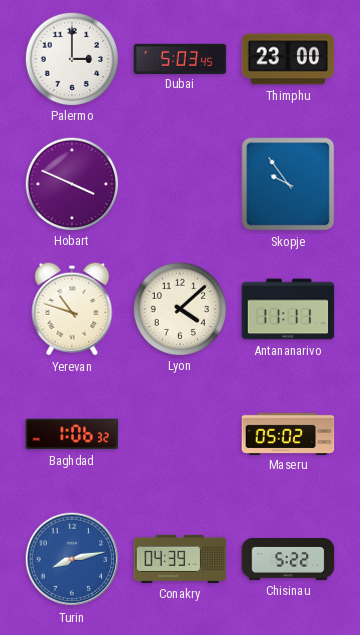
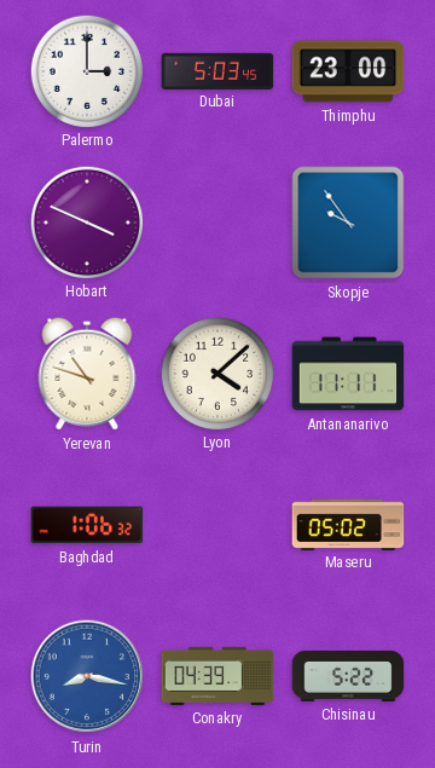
Turin: 8:13 -> 8:17 (87, 676)
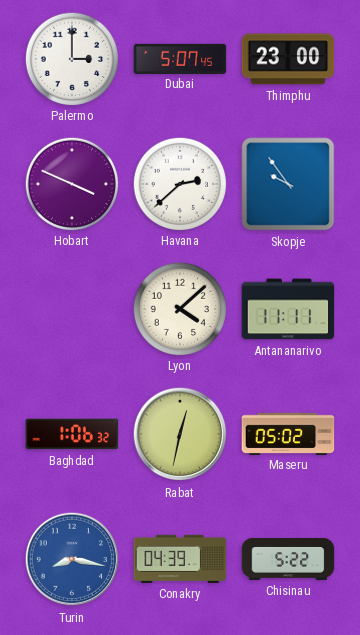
Dubai: 5:03 -> 5:07 (180, 58)
Havana: none -> 2:38 (179, 183)
Yerevan: 10:48 -> none (87, 374)
Rabat: none -> 12:32 (180, 434)
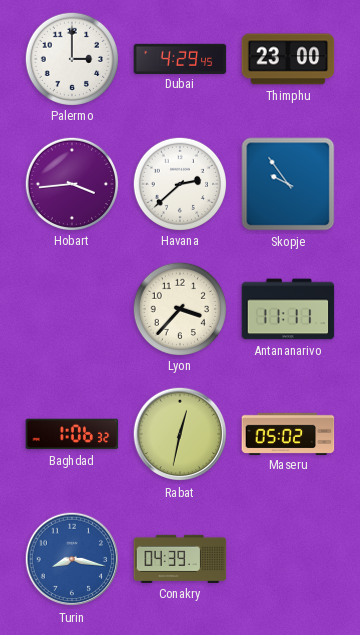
Dubai: 5:07 -> 4:29 (180, 58)
Hobart: 3:49 -> 3:44 (71, 183)
Lyon: 4:08 -> 3:37 (179, 308)
Chisinau: 5:22 -> none (288, 559)
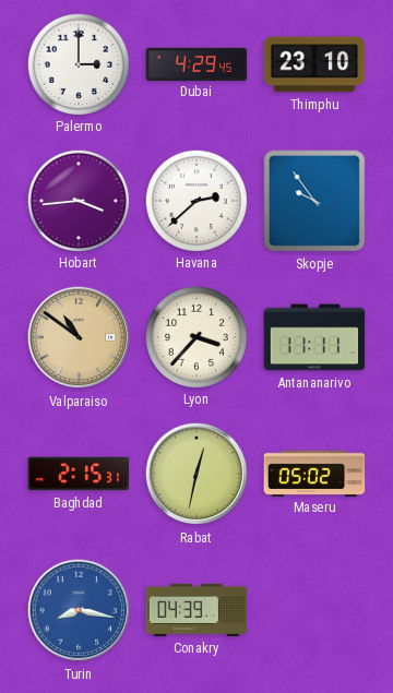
Thimphu: 23:00 -> 23:10 (314, 64)
Valparaiso: none -> 10:51 (79, 337)
Baghdad: 1:06 -> 2:15 (79, 474)
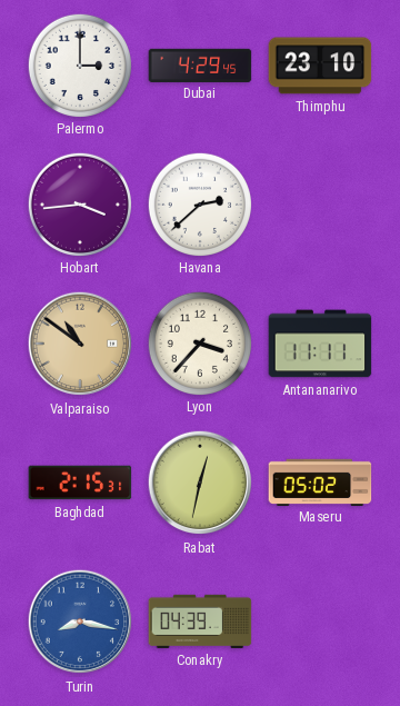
Skopje: 9:54 -> none (314, 201)
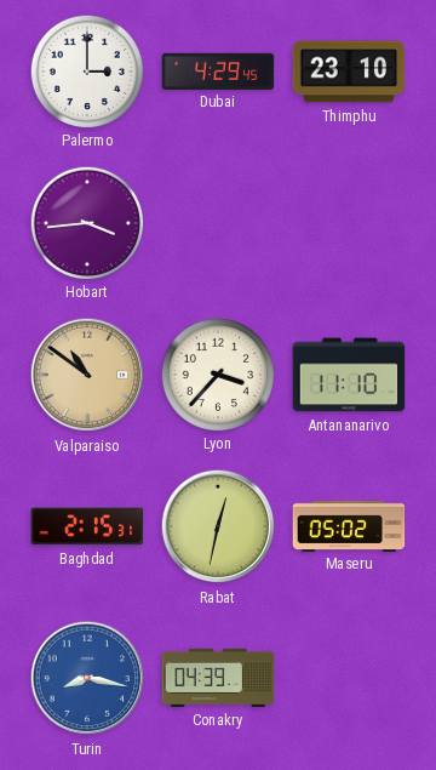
Havana: 2:38 -> none (199, 203)
Antananarivo: 11:11 -> 11:10 (349, 375)
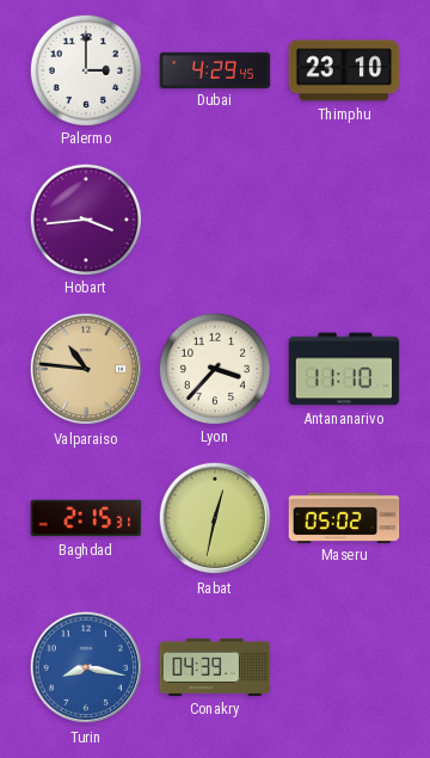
Valparaiso: 10:51 -> 10:46 (86, 369)
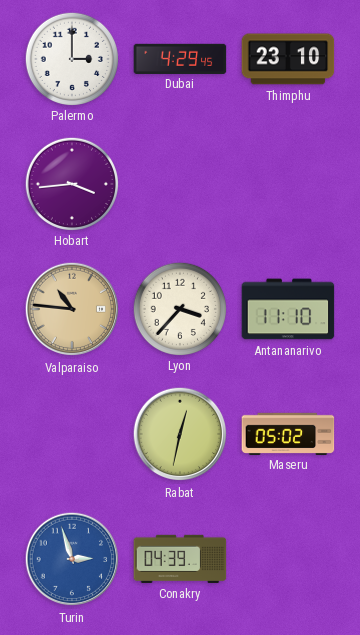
Baghdad: 2:15 -> none (86, 518)
Turin: 8:17 -> 2:57 (72, 559)
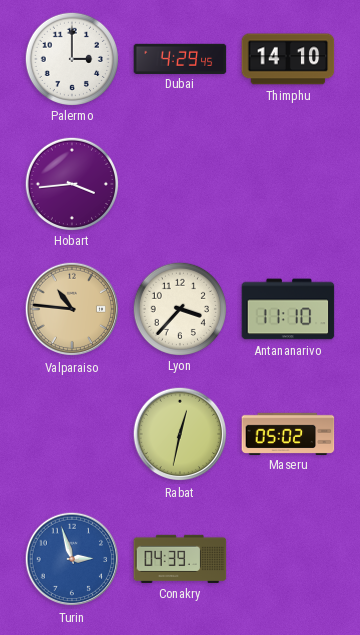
Thimphu: 23:10 -> 14:10 (288, 59)
